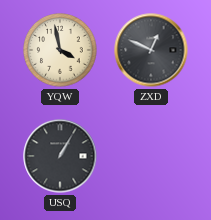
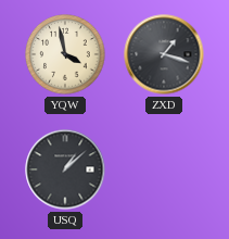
ZXD: 12:49 -> 1:18 (164, 54)
USQ: 1:05 -> 1:08 (65, 169)
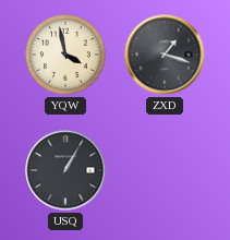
USQ: 1:08 -> 1:05 (65, 170)
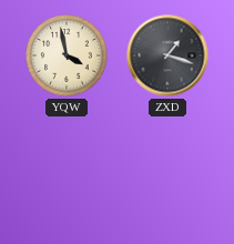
USQ: 1:05 -> none (65, 170)
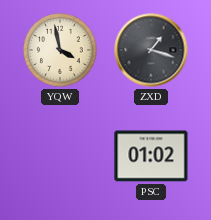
PSC: none -> 01:02 (151, 156)
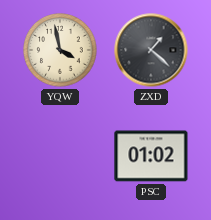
ZXD: 1:18 -> 1:22 (151, 50)
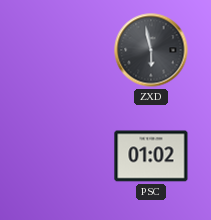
YQW: 3:58 -> none (60, 50)
ZXD: 1:22 -> 5:58 (151, 50)
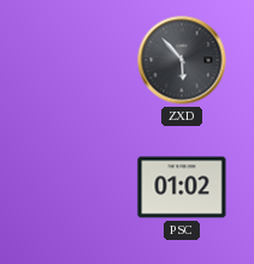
ZXD: 5:58 -> 5:53 (182, 60)
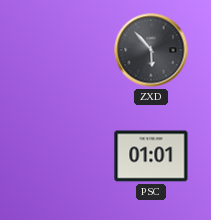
PSC: 01:02 -> 01:01 (151, 156)
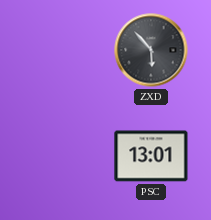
PSC: 01:01 -> 13:01 (151, 156)
